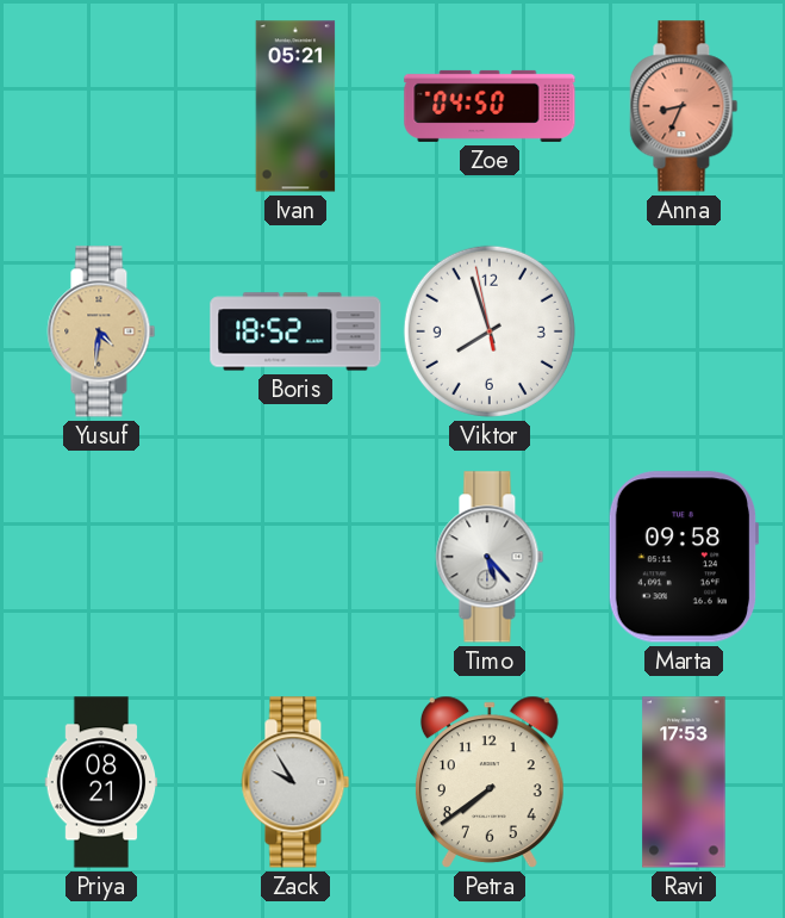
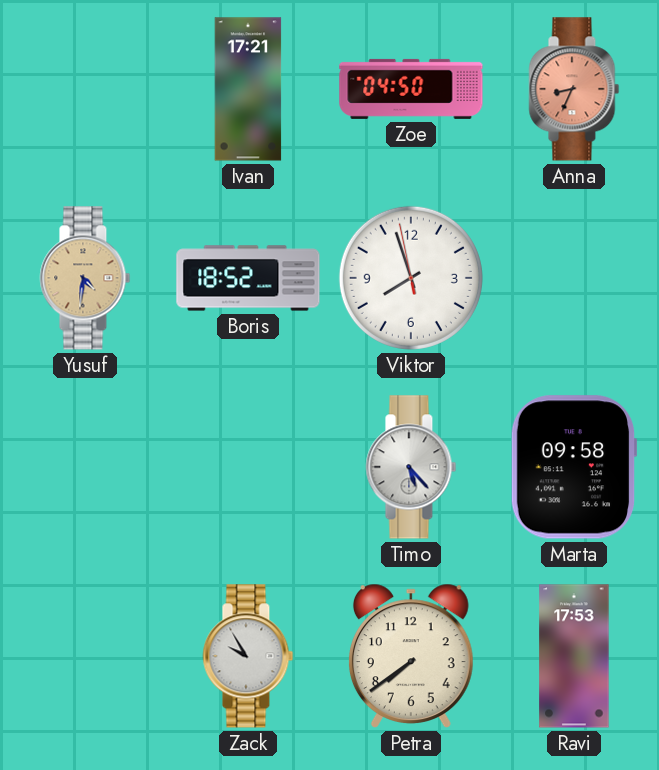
Ivan: 05:21 -> 17:21 (248, 89)
Priya: 08:21 -> none (101, 782)
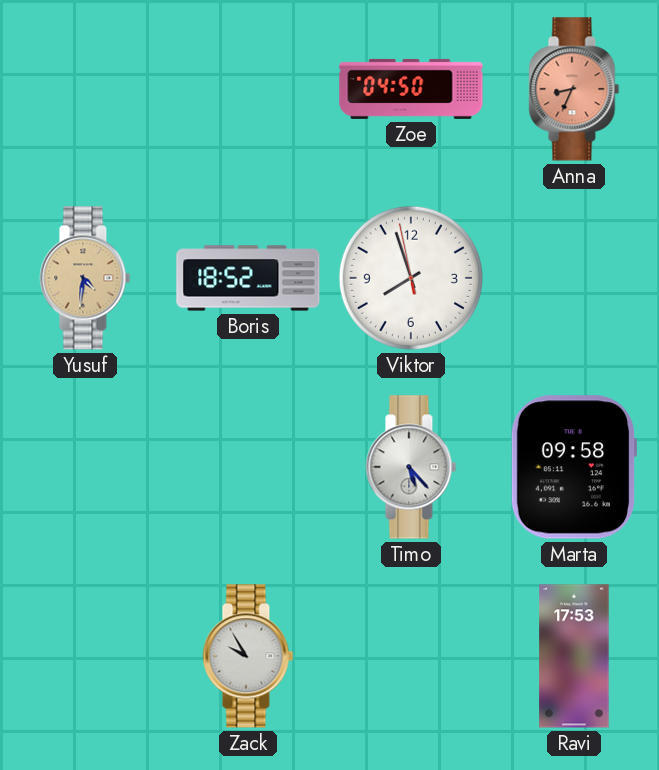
Ivan: 17:21 -> none (248, 89)
Petra: 7:39 -> none (411, 656)
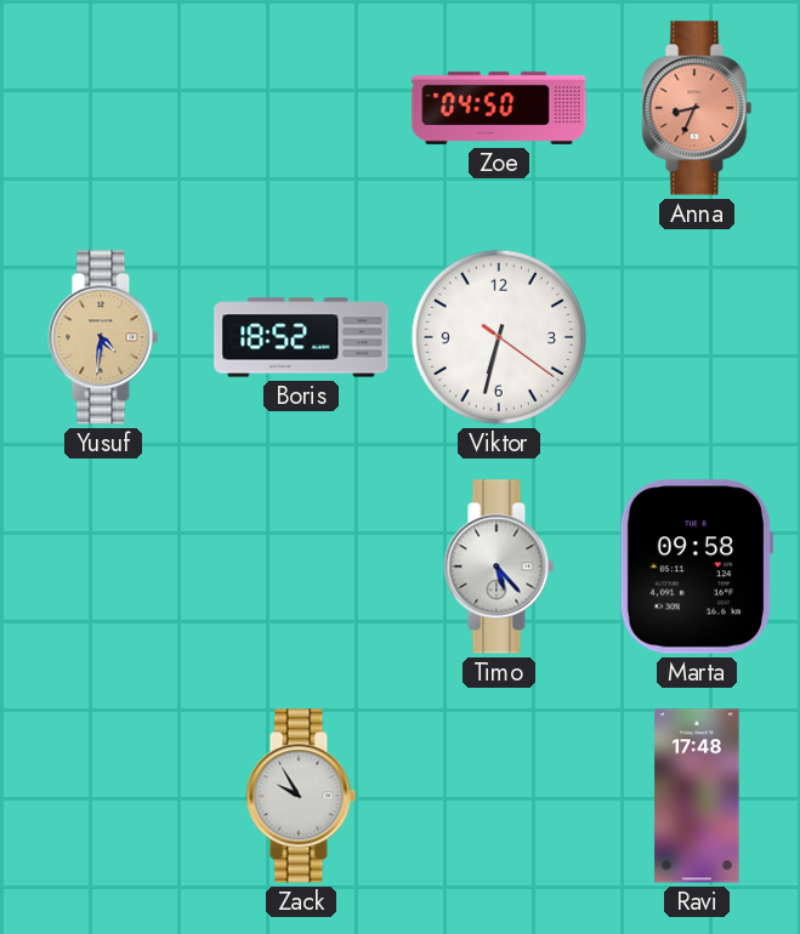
Viktor: 7:56 -> 6:32 (499, 337)
Ravi: 17:53 -> 17:48 (697, 796)
